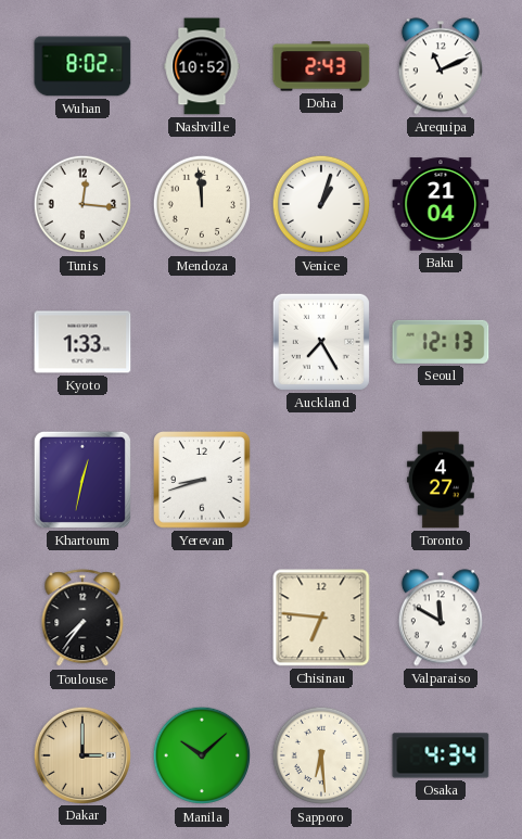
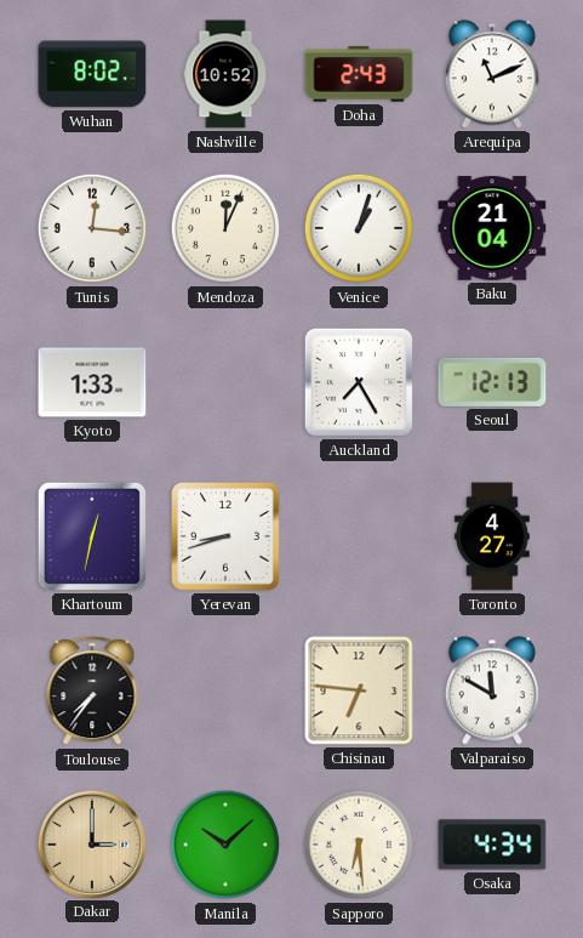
Mendoza: 11:59 -> 12:04 (225, 228)
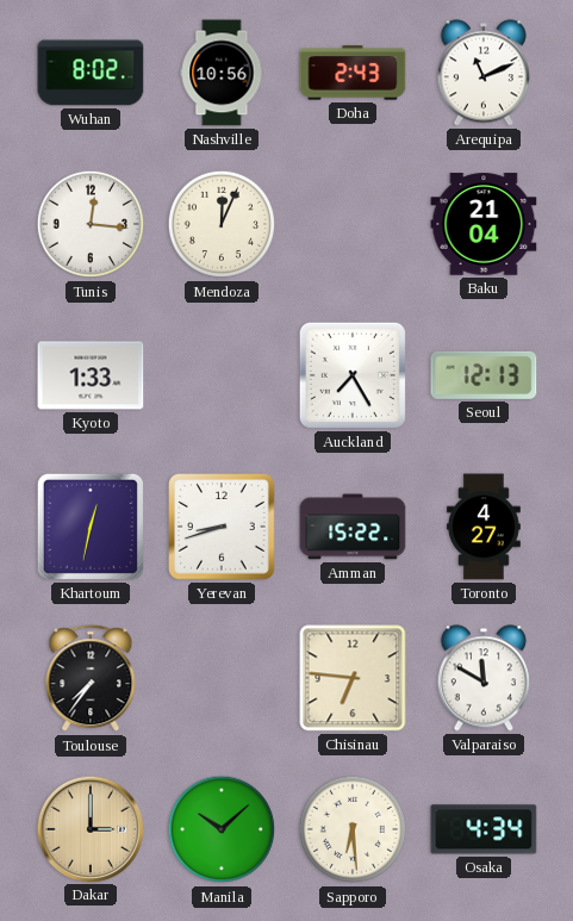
Nashville: 10:52 -> 10:56 (222, 73)
Venice: 1:03 -> none (359, 228)
Amman: none -> 15:22 (353, 527)
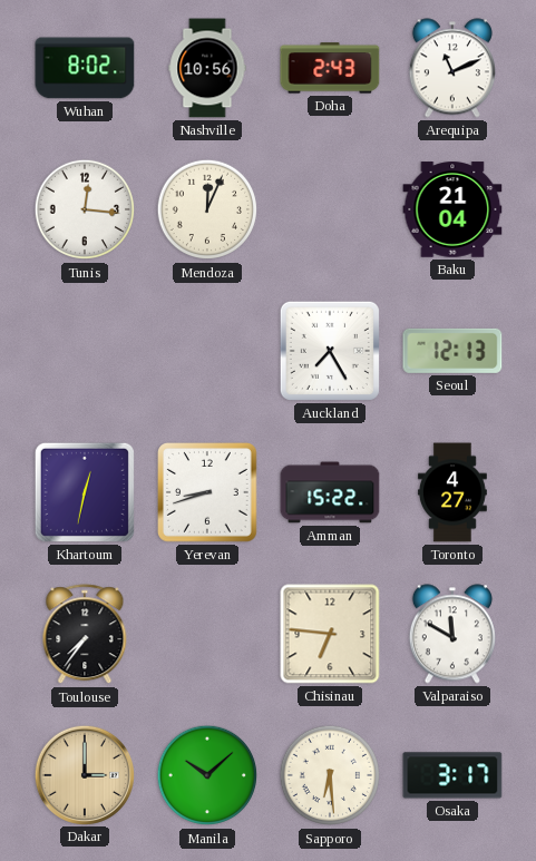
Kyoto: 1:33 -> none (91, 375)
Osaka: 4:34 -> 3:17 (452, 775)
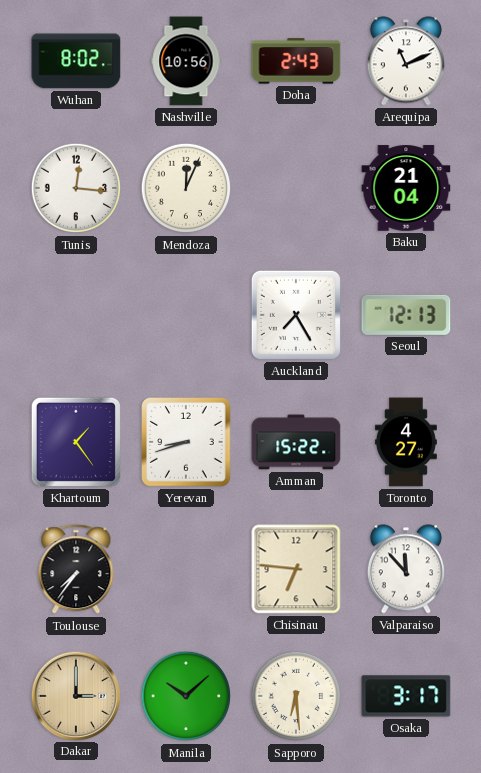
Khartoum: 12:32 -> 1:24 (76, 442)
Valparaiso: 11:50 -> 11:53 (406, 569)
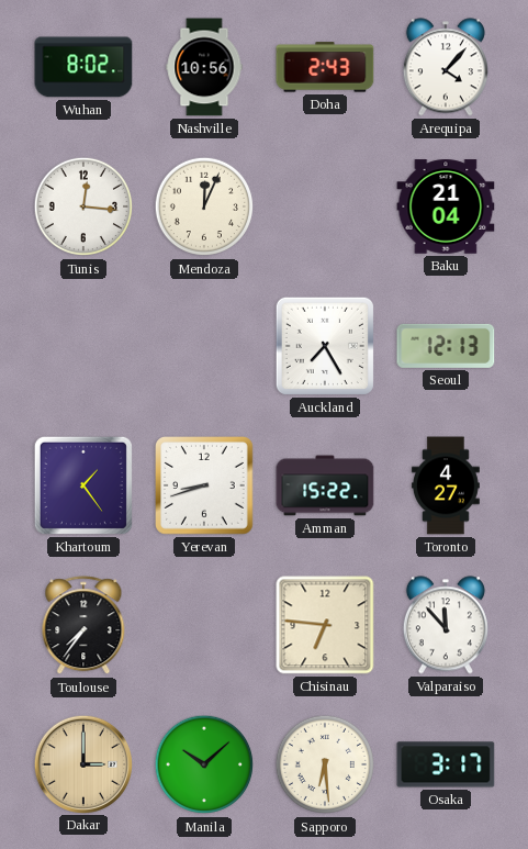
Arequipa: 11:11 -> 4:07 (446, 67)
